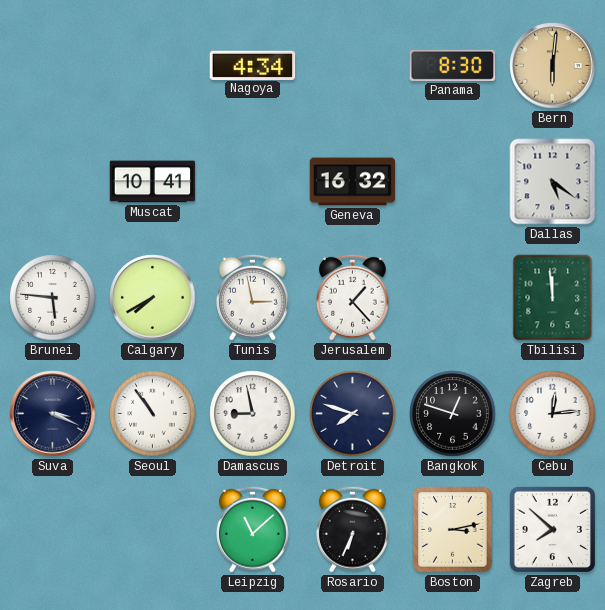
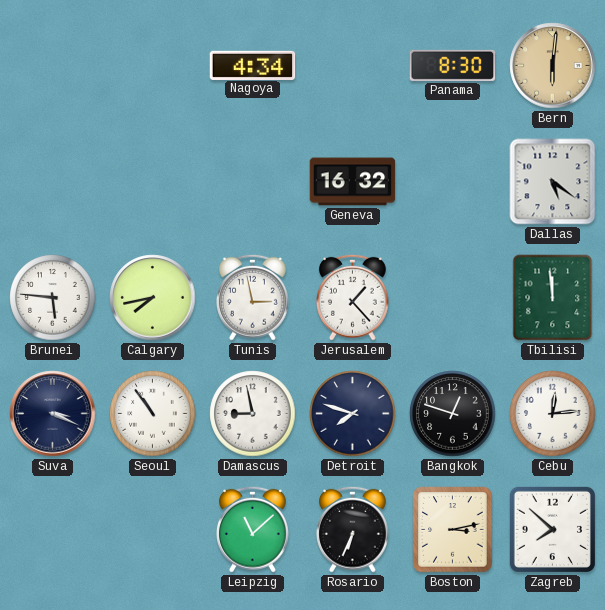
Muscat: 10:41 -> none (153, 182)
Calgary: 7:40 -> 7:43 (153, 298)
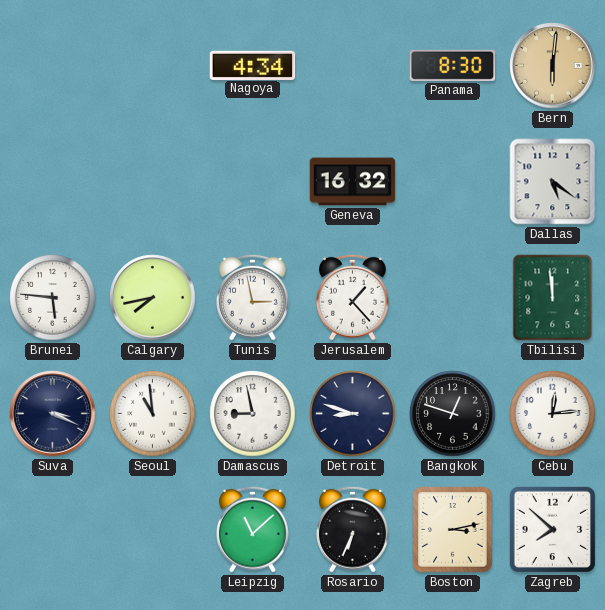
Seoul: 10:54 -> 10:59 (153, 414)
Detroit: 7:48 -> 8:48 (353, 414)
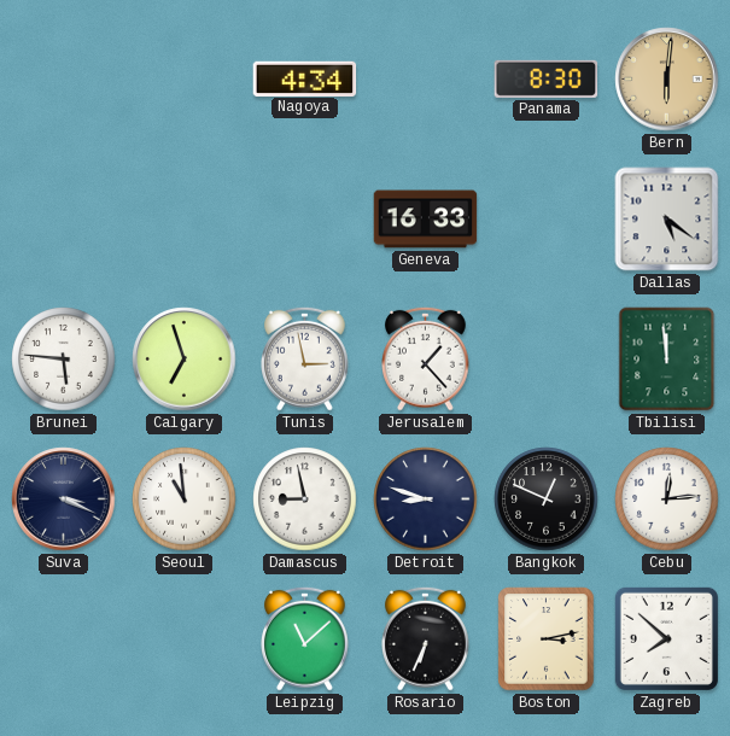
Geneva: 16:32 -> 16:33 (426, 220)
Calgary: 7:43 -> 6:57 (185, 360)
Bangkok: 12:48 -> 12:49 (547, 500)
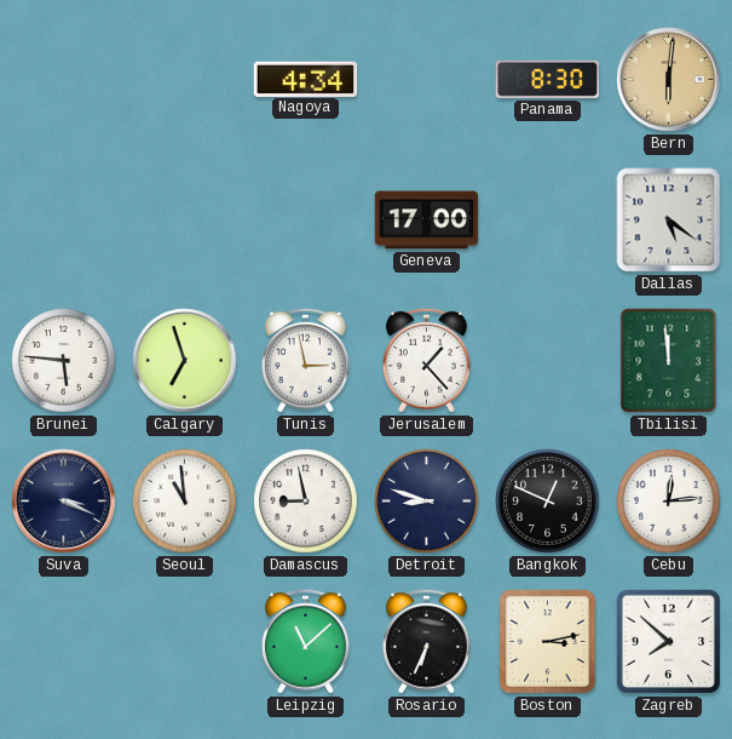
Geneva: 16:33 -> 17:00 (427, 220)
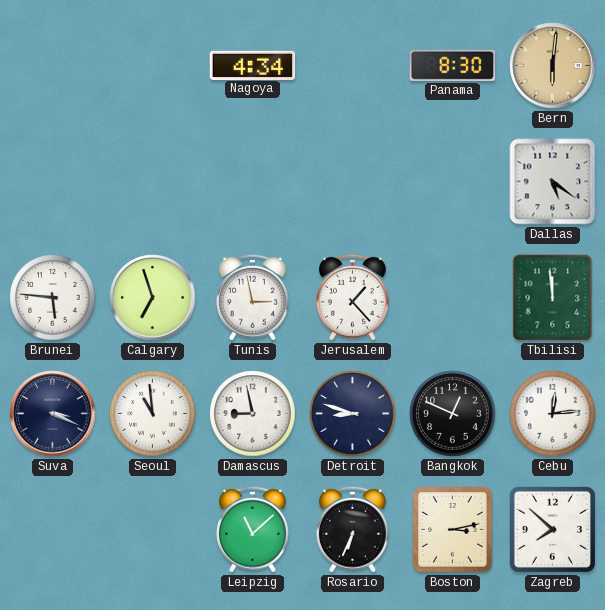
Geneva: 17:00 -> none (427, 220)
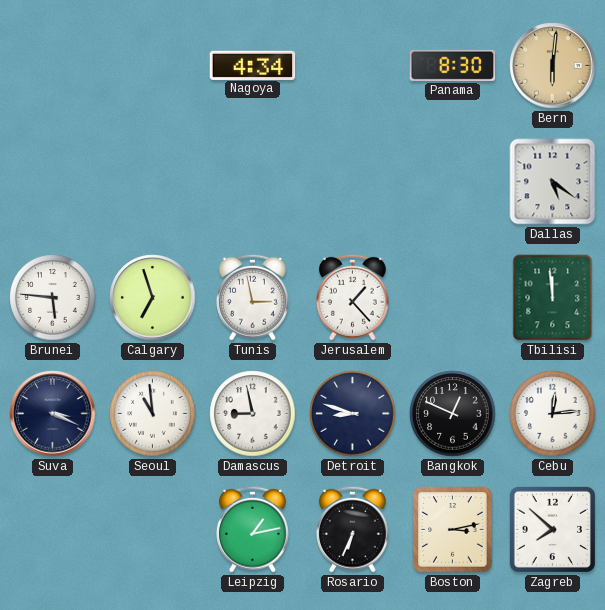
Leipzig: 11:08 -> 1:13 (253, 529)
